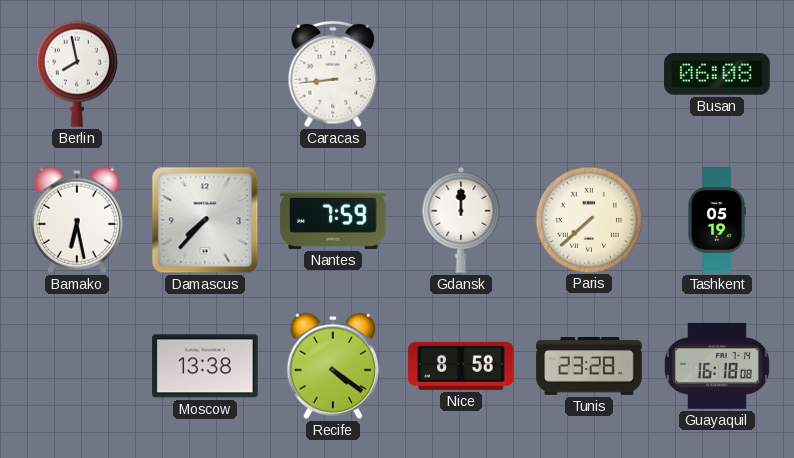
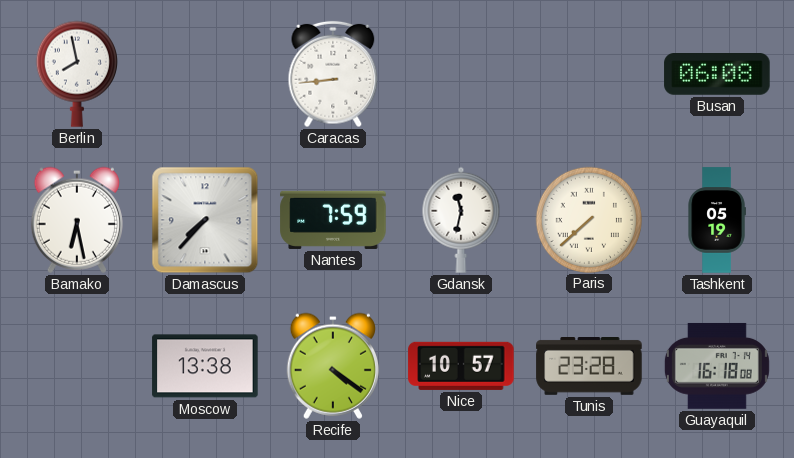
Gdansk: 12:00 -> 11:32 (461, 220)
Nice: 8:58 -> 10:57 (461, 366)
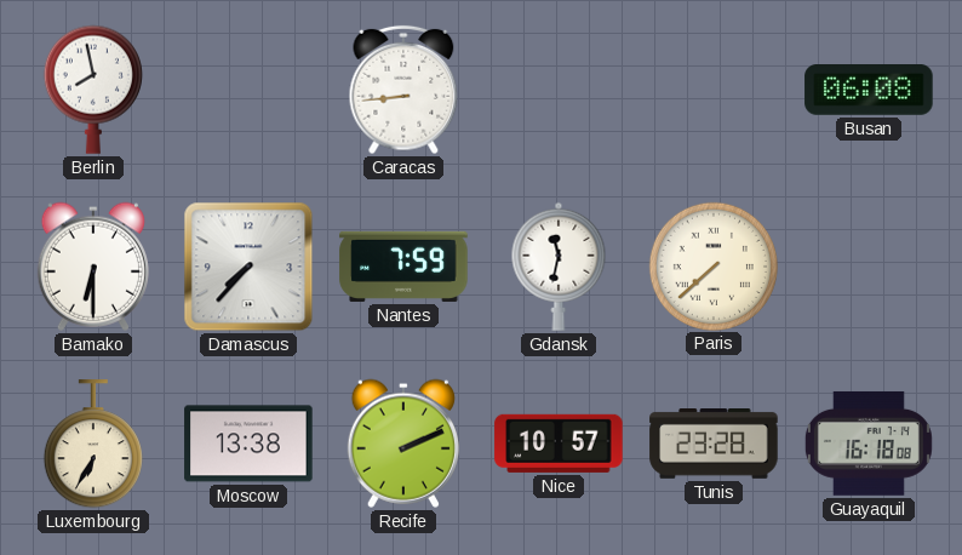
Bamako: 6:28 -> 6:30 (93, 267)
Tashkent: 05:19 -> none (717, 220)
Luxembourg: none -> 6:35 (93, 445)
Recife: 4:21 -> 2:11 (403, 444)
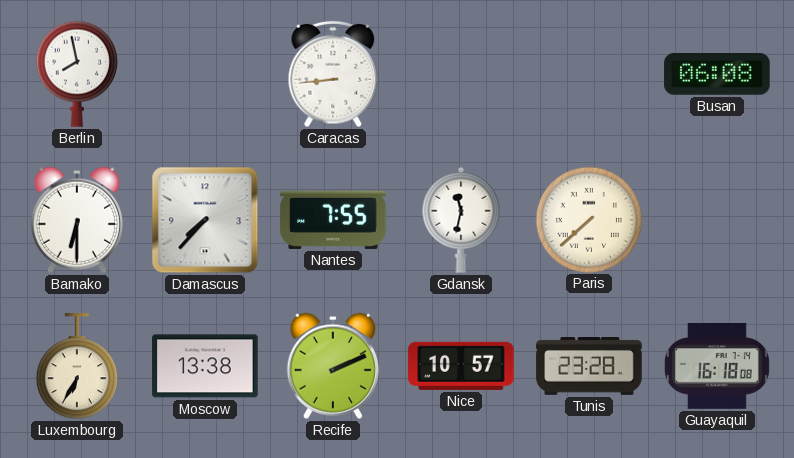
Nantes: 7:59 -> 7:55 (333, 220)
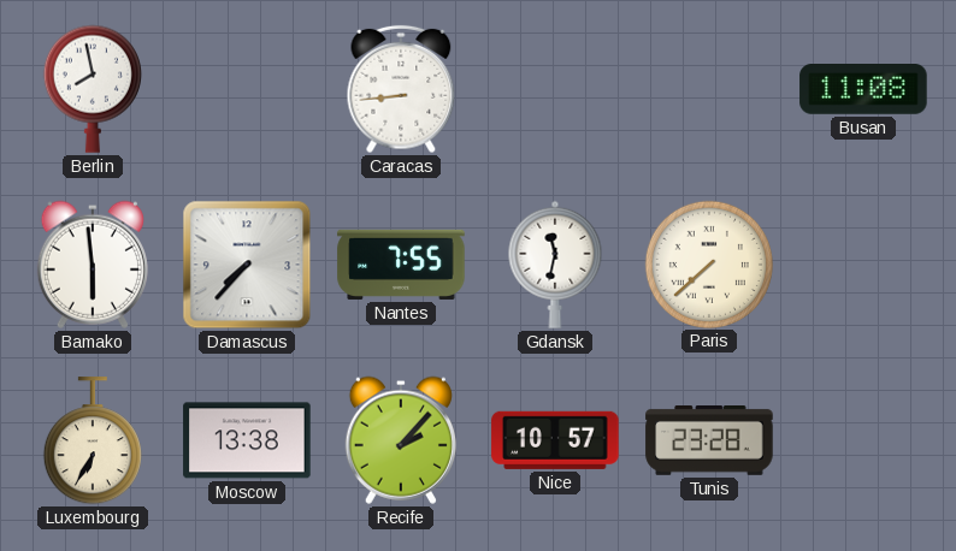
Busan: 06:08 -> 11:08 (863, 90)
Bamako: 6:30 -> 5:59 (93, 265)
Recife: 2:11 -> 2:07 (401, 440)
Guayaquil: 16:18 -> none (717, 366)
